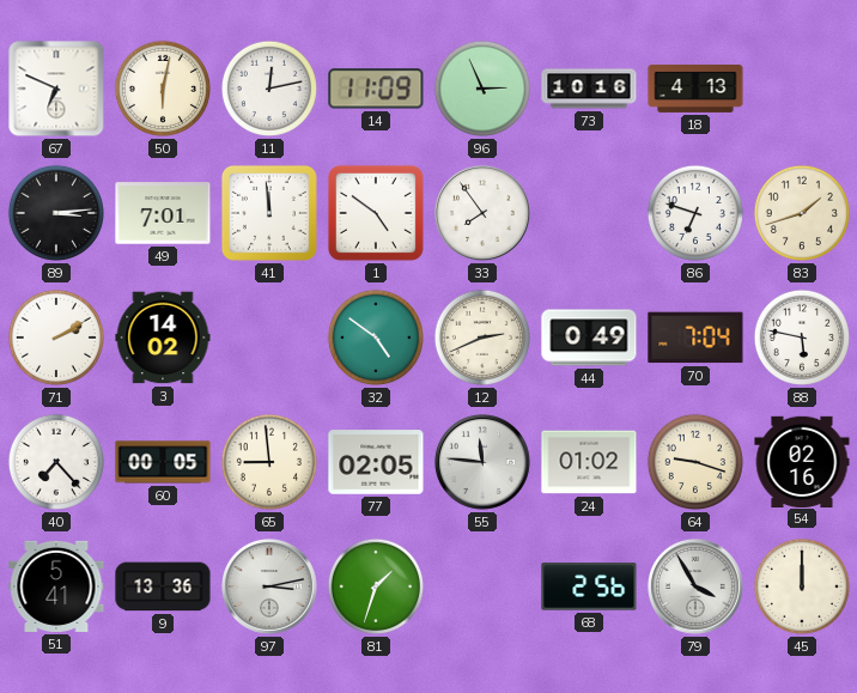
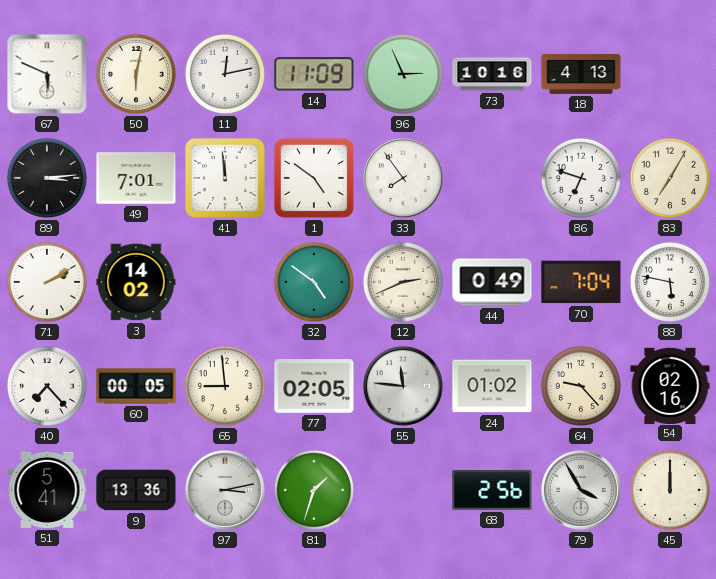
67: 6:49 -> 5:49 (47, 74)
83: 1:42 -> 7:05 (670, 178)
64: 9:18 -> 9:23 (581, 386)
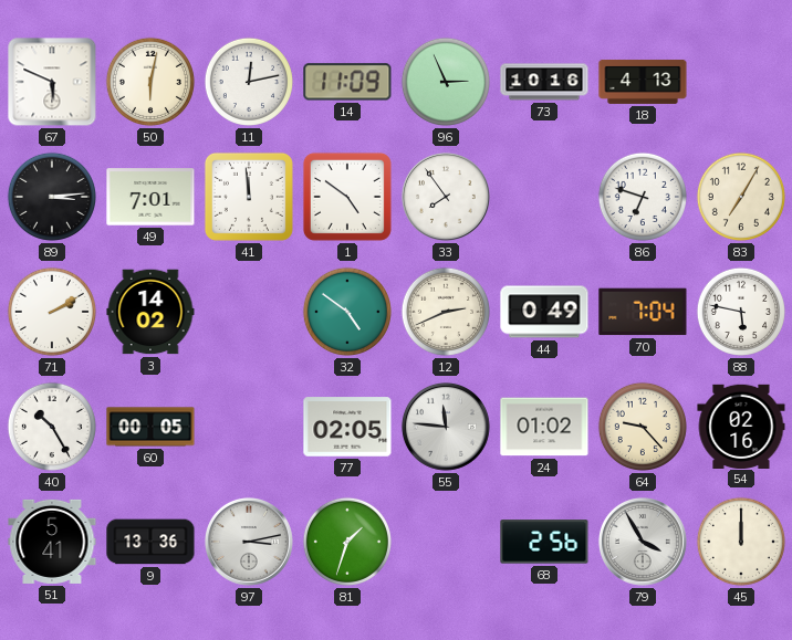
40: 7:23 -> 10:25 (52, 427)
65: 8:59 -> none (225, 386)
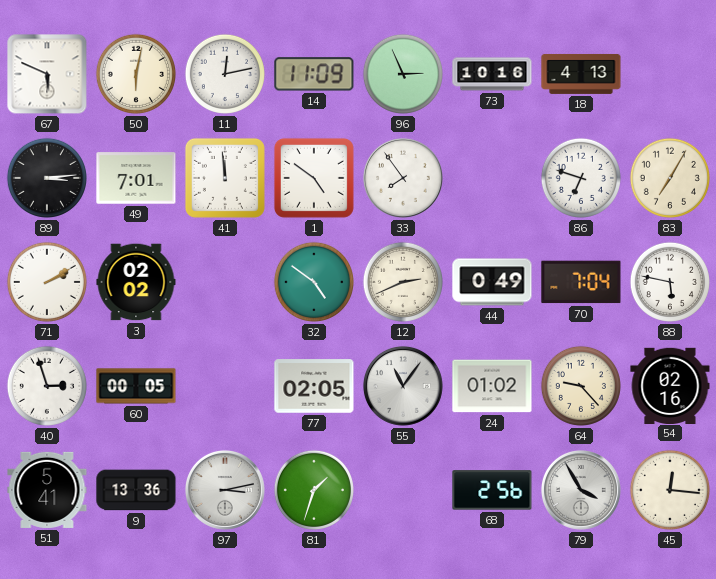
3: 14:02 -> 02:02 (136, 282)
40: 10:25 -> 2:57 (47, 386)
55: 11:46 -> 11:06 (403, 386)
45: 12:00 -> 12:16 (670, 490)
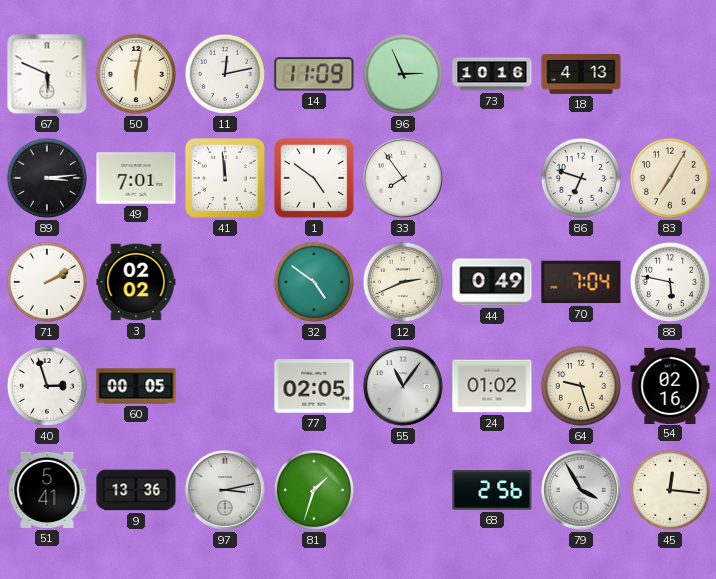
64: 9:23 -> 9:27 (581, 386)
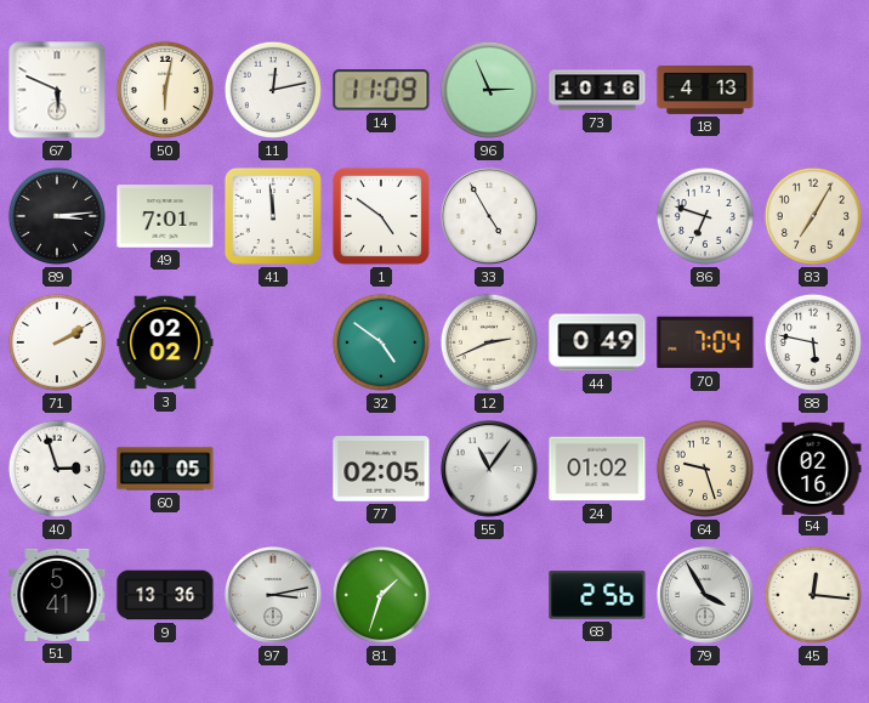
33: 7:54 -> 4:55 (489, 216)
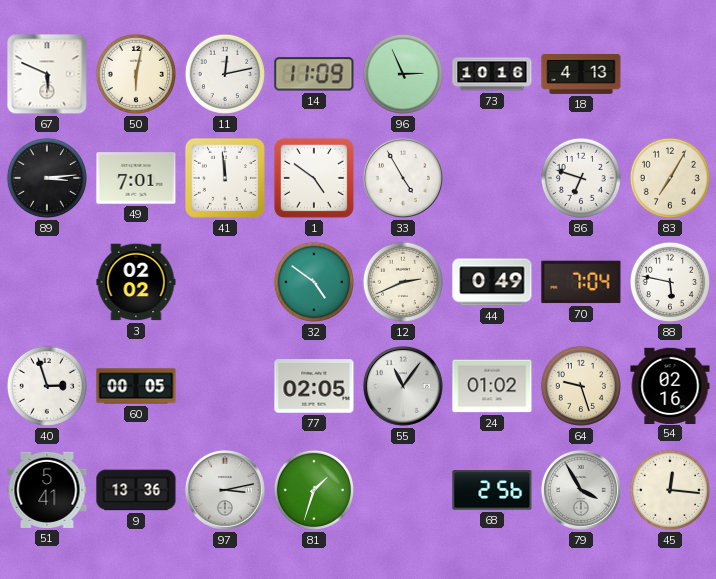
71: 2:10 -> none (57, 342)
